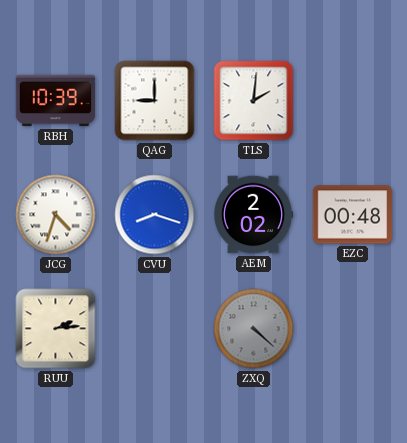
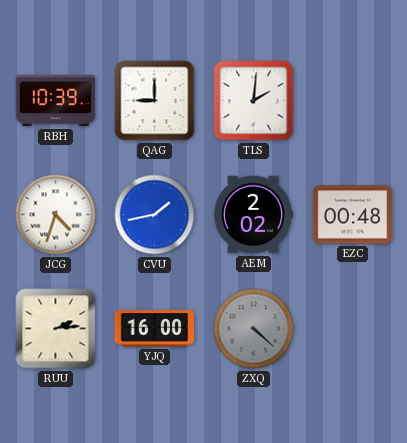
CVU: 8:18 -> 1:43 (155, 215)
YJQ: none -> 16:00 (155, 329)
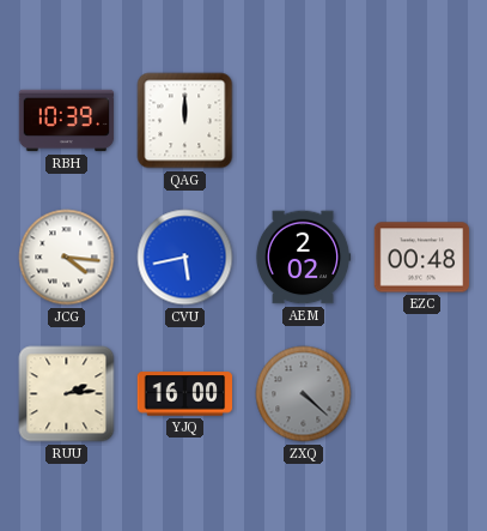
QAG: 9:00 -> 12:00 (185, 121)
TLS: 2:01 -> none (254, 101)
JCG: 4:33 -> 4:16 (67, 258)
CVU: 1:43 -> 5:43 (185, 258)
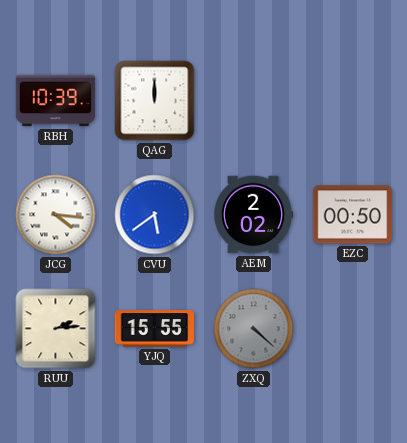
CVU: 5:43 -> 5:39 (155, 215)
EZC: 00:48 -> 00:50 (353, 215)
YJQ: 16:00 -> 15:55 (155, 329)
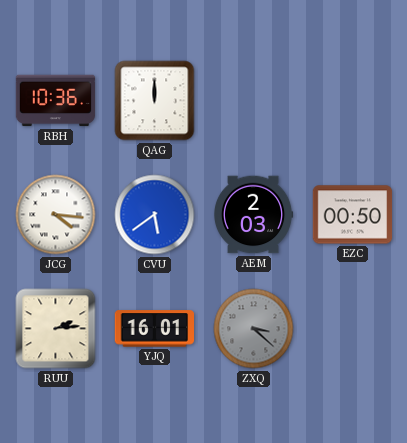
RBH: 10:39 -> 10:36 (56, 101)
AEM: 2:02 -> 2:03 (253, 215)
YJQ: 15:55 -> 16:01 (155, 329)
ZXQ: 4:22 -> 3:22 (254, 329)
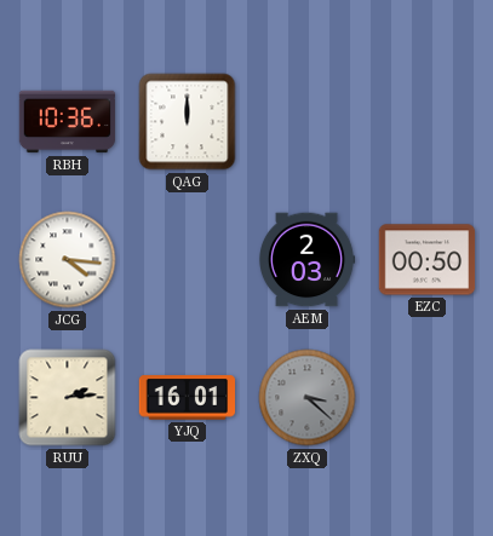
CVU: 5:39 -> none (155, 215)
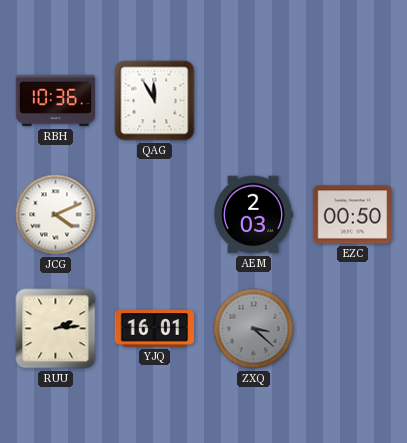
QAG: 12:00 -> 11:55 (155, 101)
JCG: 4:16 -> 4:11 (56, 215)
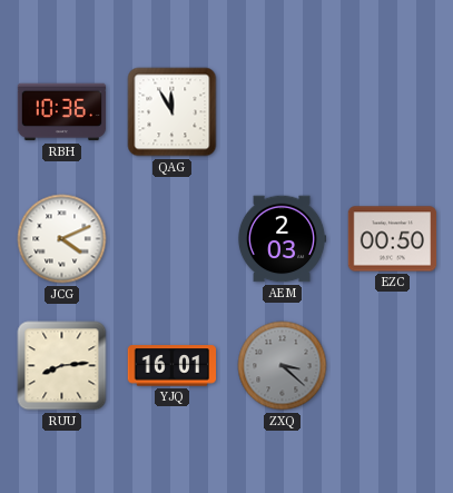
RUU: 2:14 -> 8:14 (62, 366)
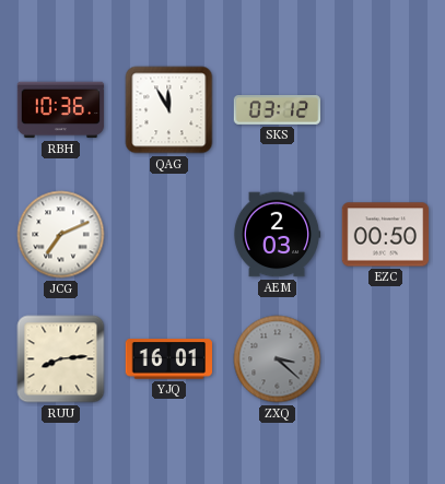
SKS: none -> 03:12 (278, 110)
JCG: 4:11 -> 7:11 (61, 235)
